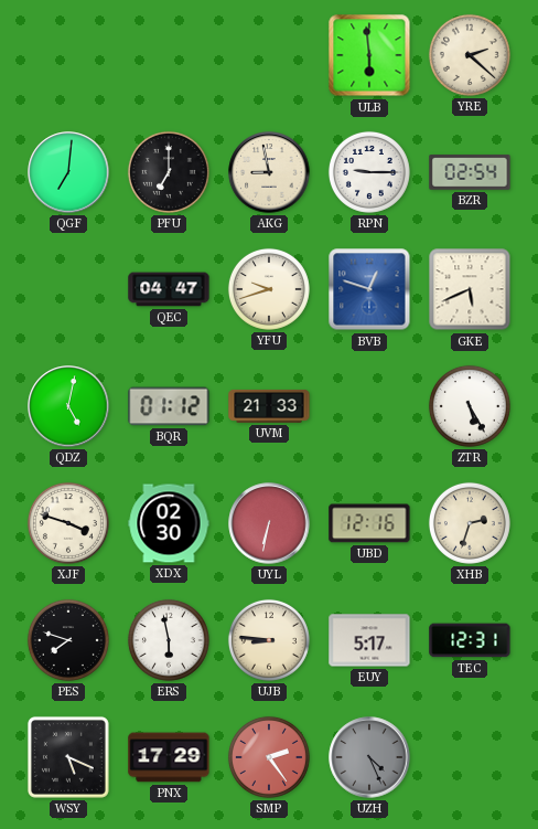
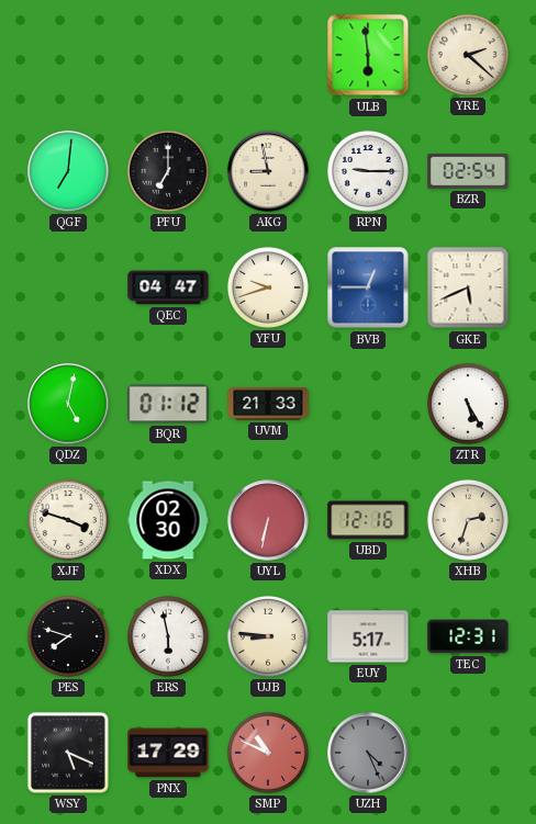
BVB: 12:48 -> 12:45 (368, 287)
SMP: 2:24 -> 10:49 (268, 753)
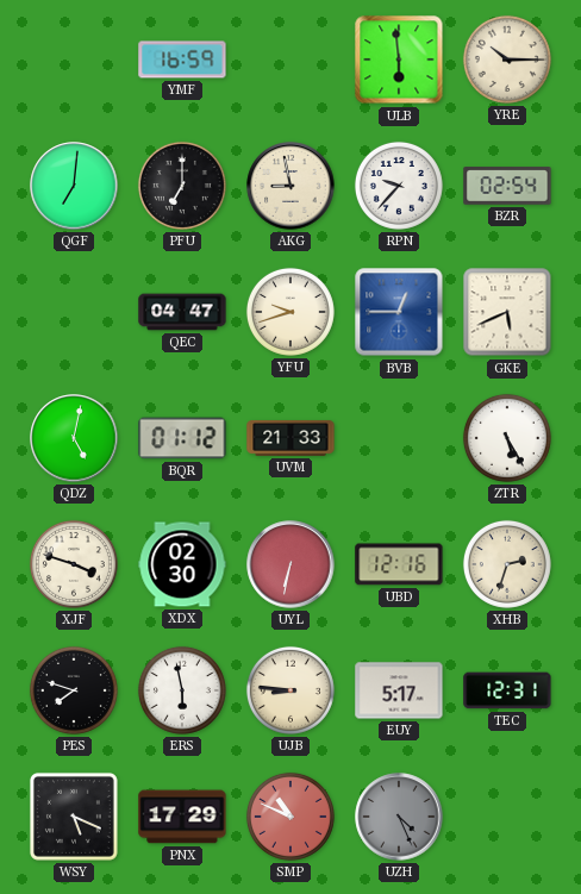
YMF: none -> 16:59 (182, 60)
YRE: 2:22 -> 10:15 (507, 60)
RPN: 9:15 -> 9:37 (399, 186)
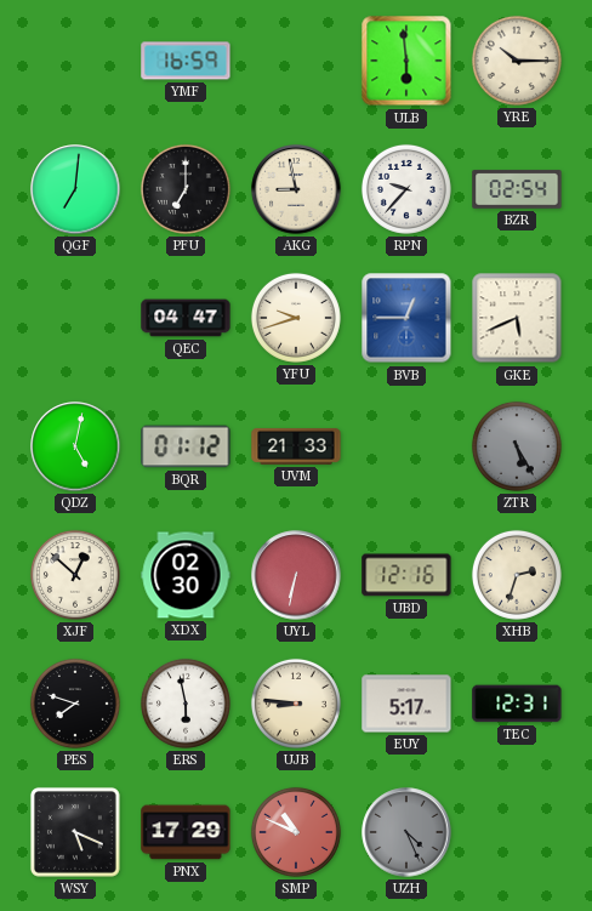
ZTR dial: white -> grey (517, 446)
XJF: 3:48 -> 12:52 (75, 575)
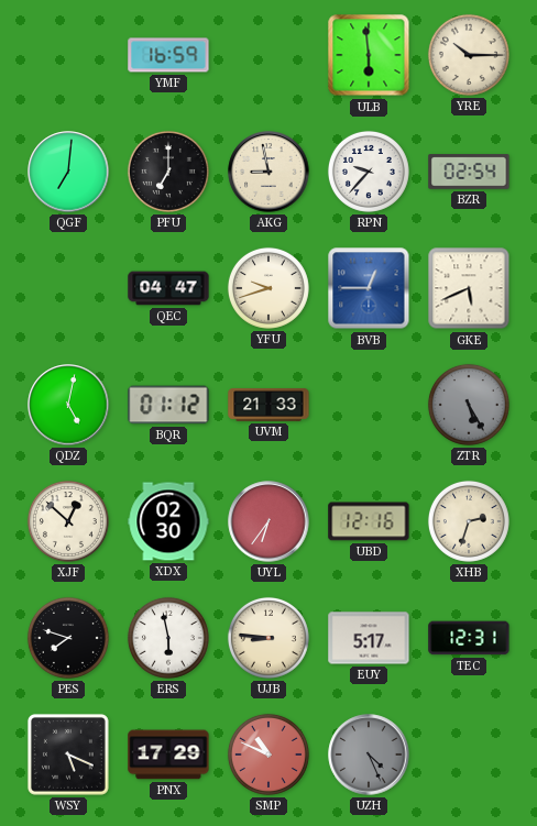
UYL: 6:32 -> 6:36 (268, 521)
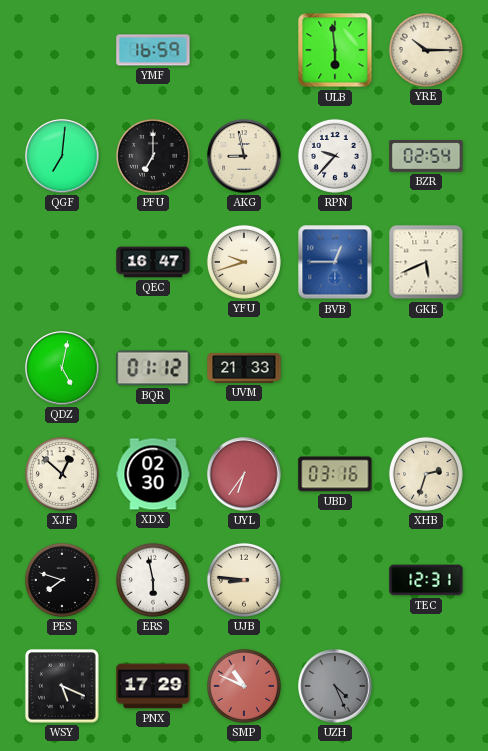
QEC: 04:47 -> 16:47 (153, 262)
ZTR: 5:25 -> none (469, 405)
UBD: 12:16 -> 03:16 (335, 474)
EUY: 5:17 -> none (369, 638)
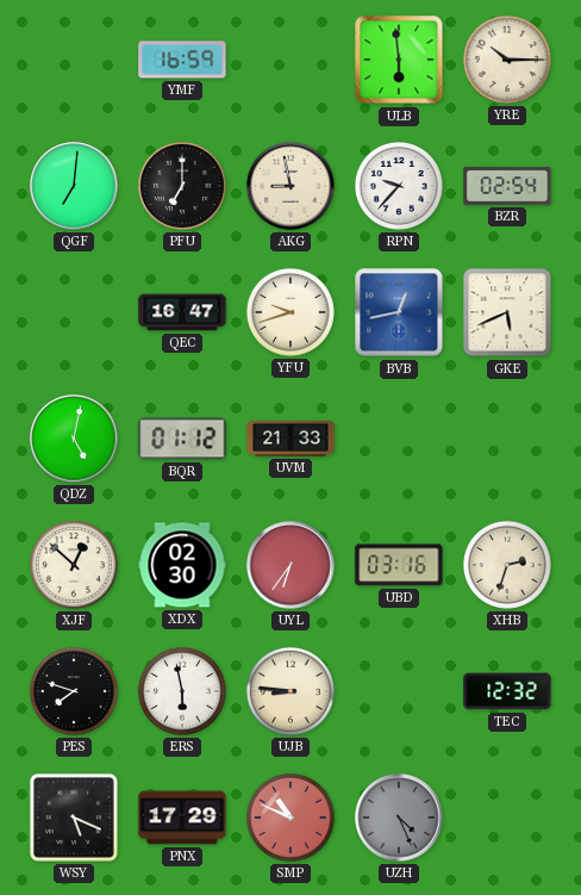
BVB: 12:45 -> 12:43 (399, 312)
TEC: 12:31 -> 12:32 (507, 691)
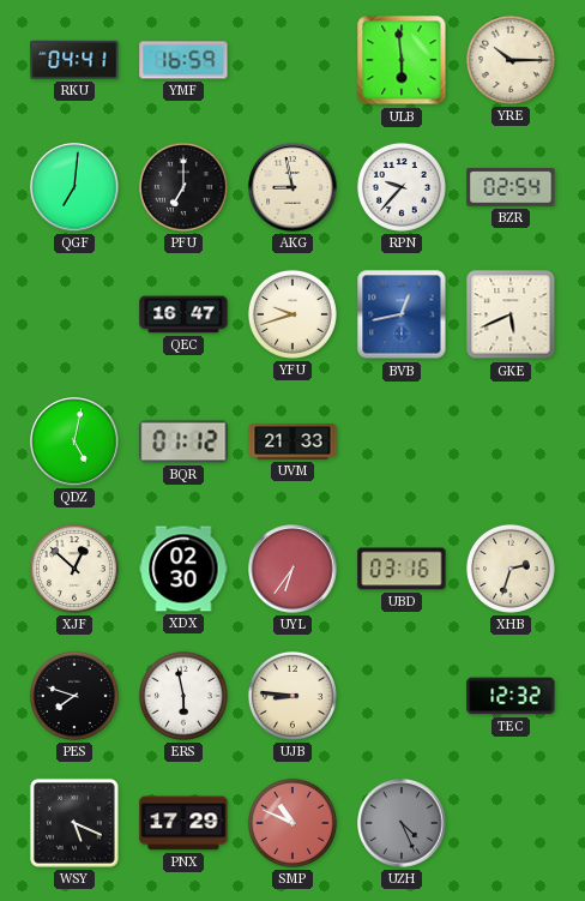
RKU: none -> 04:41 (74, 60)
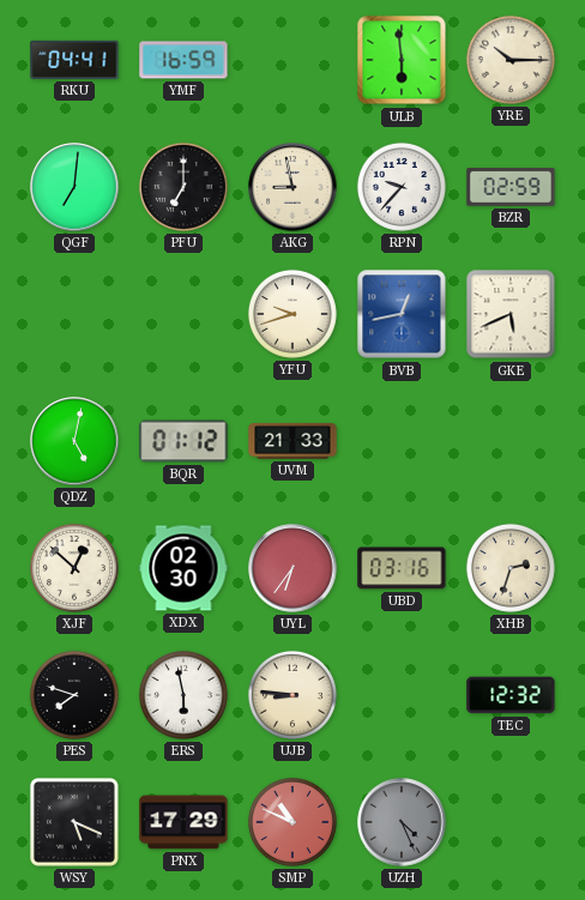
BZR: 02:54 -> 02:59 (511, 187)
QEC: 16:47 -> none (183, 314)
